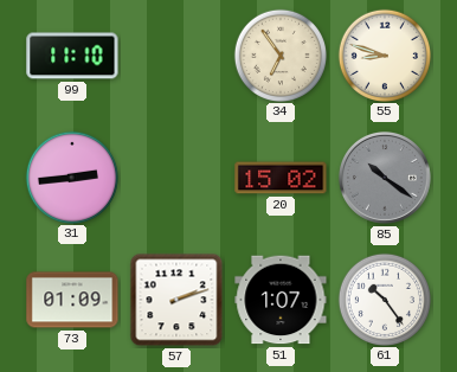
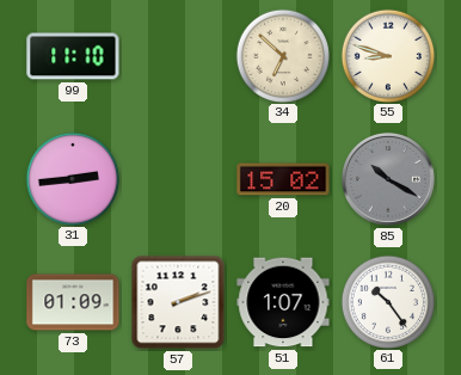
34: 6:54 -> 6:52 (282, 55)
85: 10:21 -> 10:20 (388, 179)
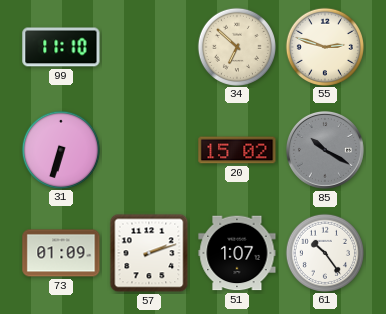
55: 8:48 -> 2:48 (324, 46)
31: 2:44 -> 6:33 (60, 149)
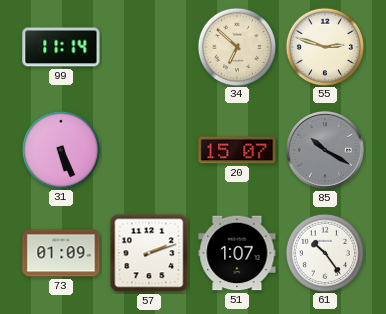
99: 11:10 -> 11:14 (61, 47)
31: 6:33 -> 5:26 (60, 149)
20: 15:02 -> 15:07 (237, 150)
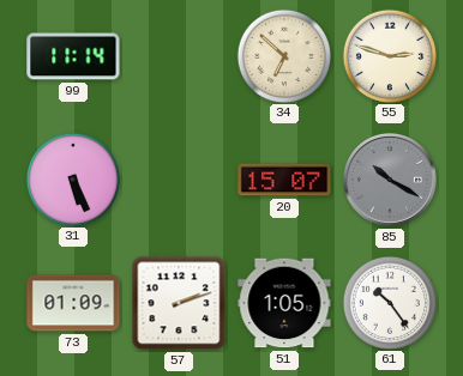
51: 1:07 -> 1:05 (284, 303)
